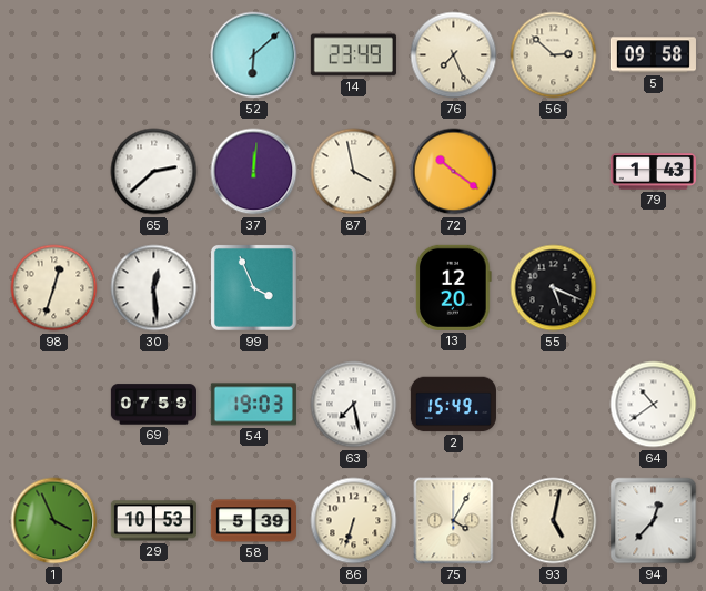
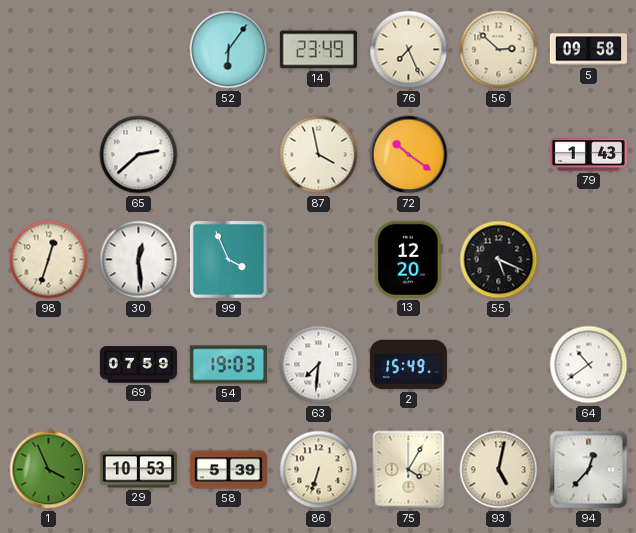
52: 6:08 -> 6:06 (229, 50)
37: 12:01 -> none (254, 172)
63: 7:28 -> 7:31 (319, 365)
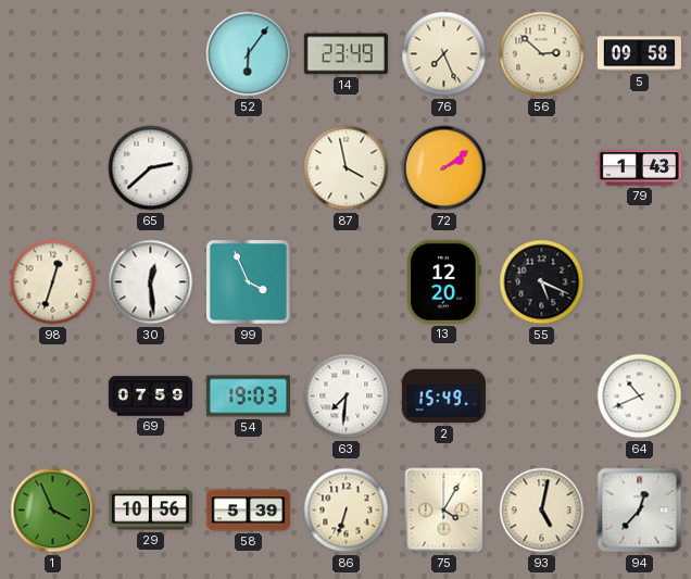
72: 10:21 -> 2:09 (444, 168)
64: 10:39 -> 10:41 (640, 397)
29: 10:53 -> 10:56 (150, 511)
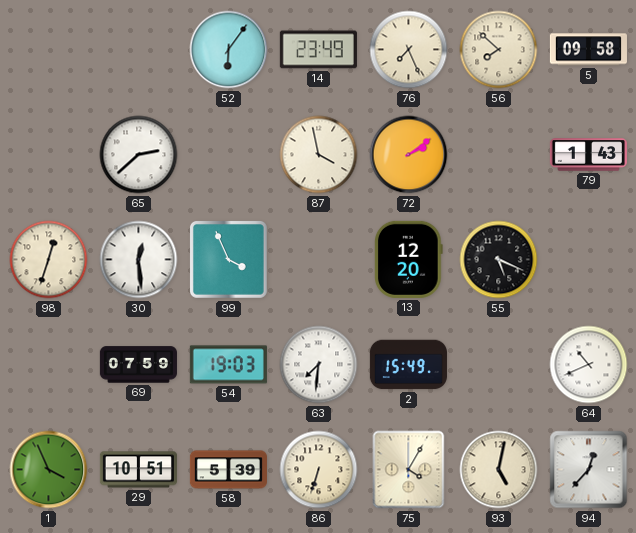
56: 2:52 -> 7:52 (499, 50)
29: 10:56 -> 10:51 (138, 470)
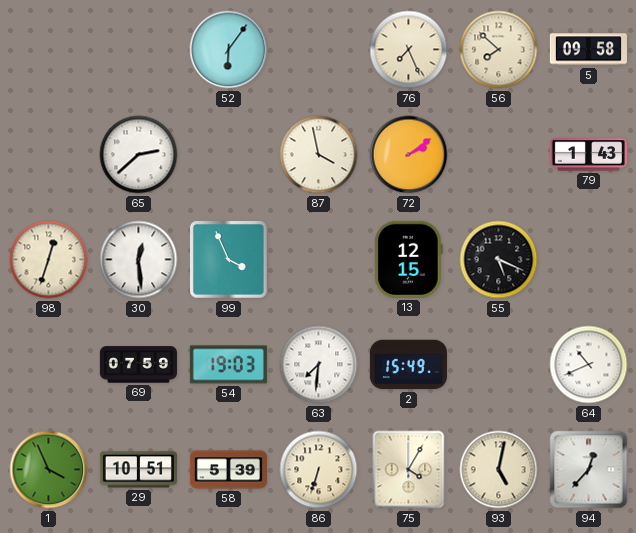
14: 23:49 -> none (318, 50)
13: 12:20 -> 12:15 (409, 259)
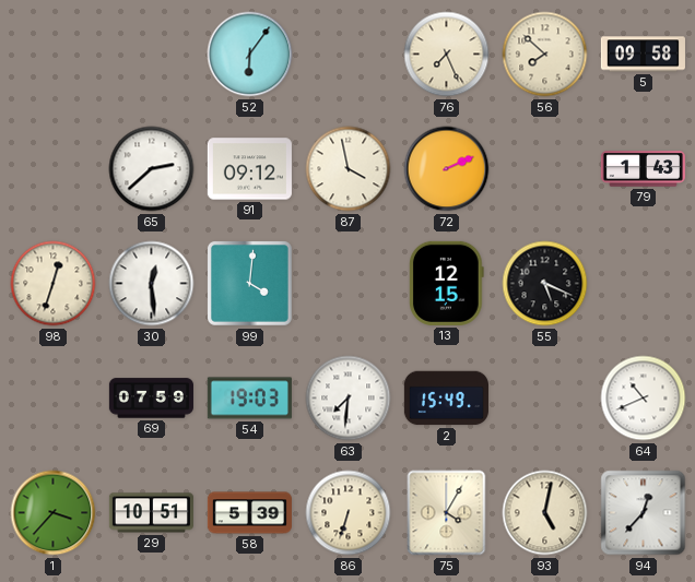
91: none -> 09:12 (249, 169)
72: 2:09 -> 2:11 (447, 169)
99: 3:56 -> 4:01 (249, 283)
1: 3:56 -> 3:37 (54, 513)
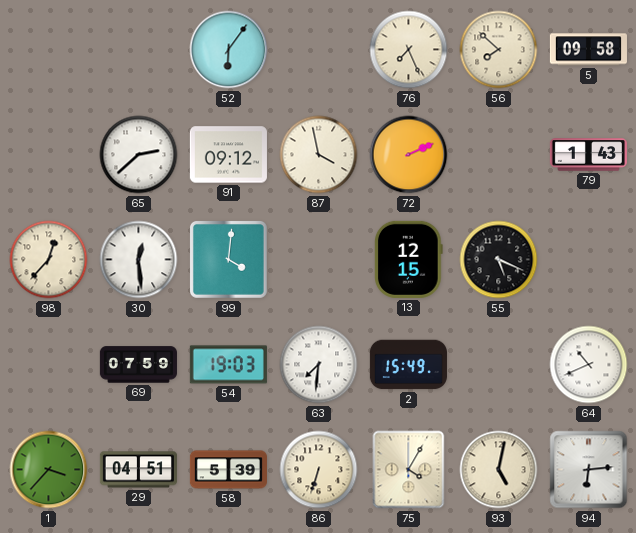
98: 12:33 -> 12:37 (49, 260)
29: 10:51 -> 04:51 (138, 470)
94: 12:37 -> 6:14 (589, 470)
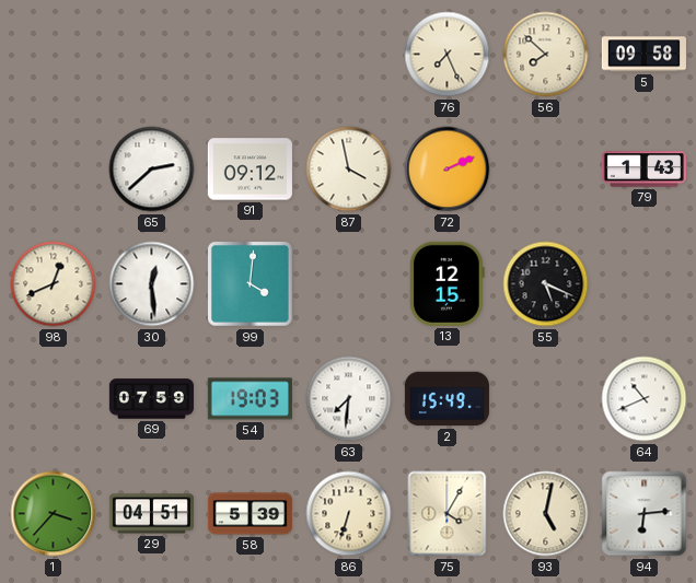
52: 6:06 -> none (229, 50)
98: 12:37 -> 12:41 (54, 284)
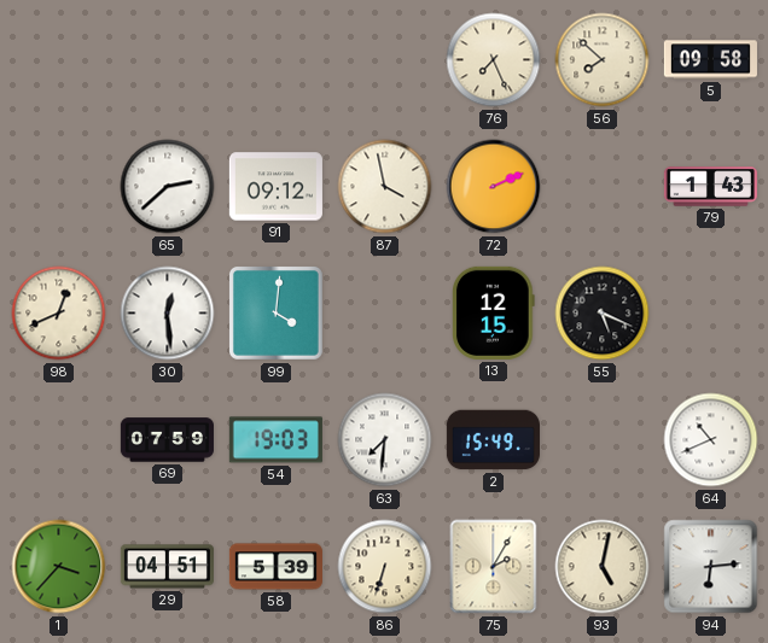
75: 4:05 -> 2:05 (494, 567)
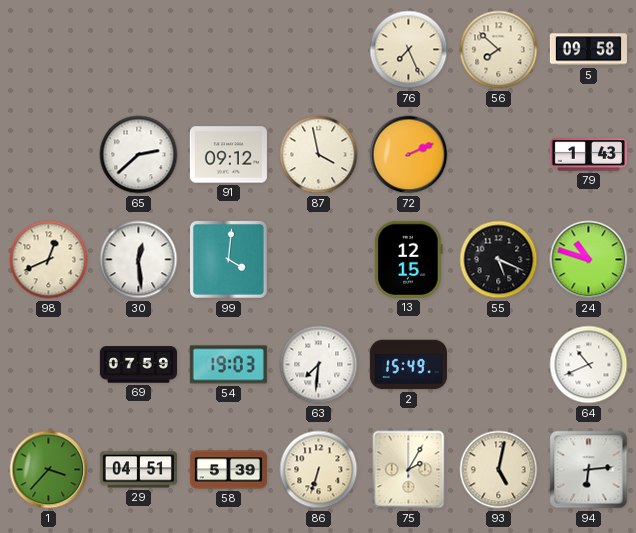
24: none -> 10:48 (589, 260)
